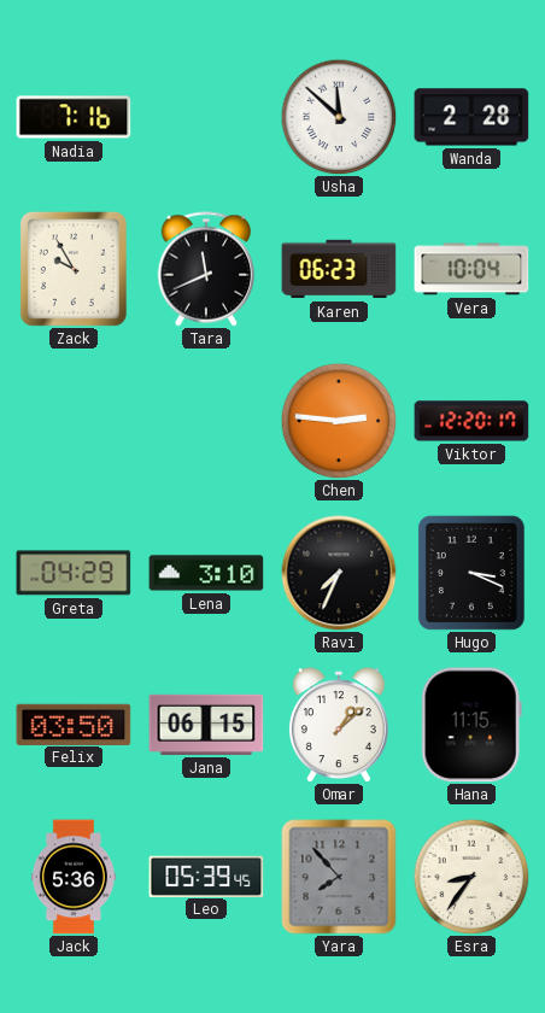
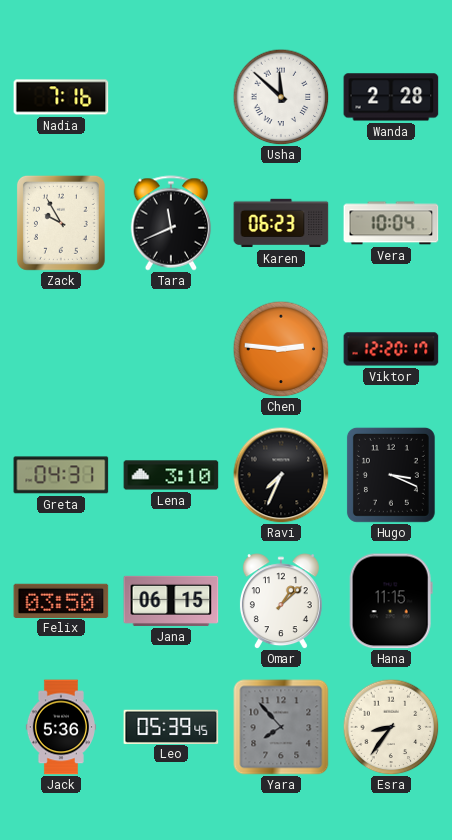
Greta: 04:29 -> 04:31 (61, 475)
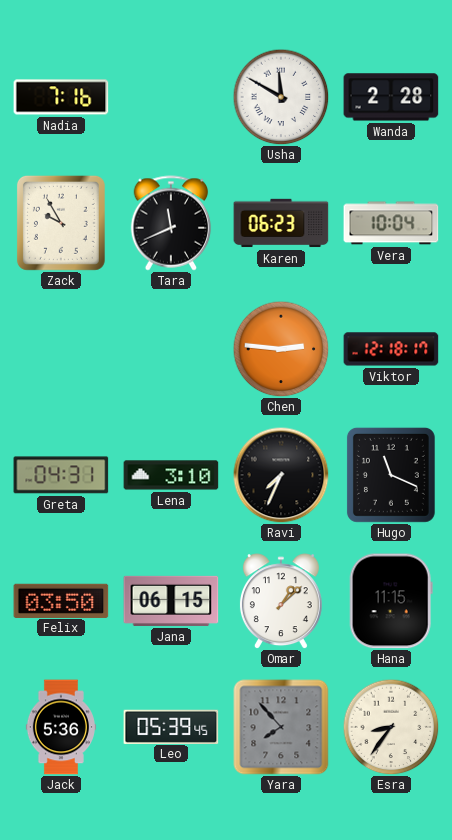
Usha: 11:52 -> 11:50 (281, 97)
Viktor: 12:20 -> 12:18 (391, 349)
Hugo: 3:19 -> 11:19 (391, 475)
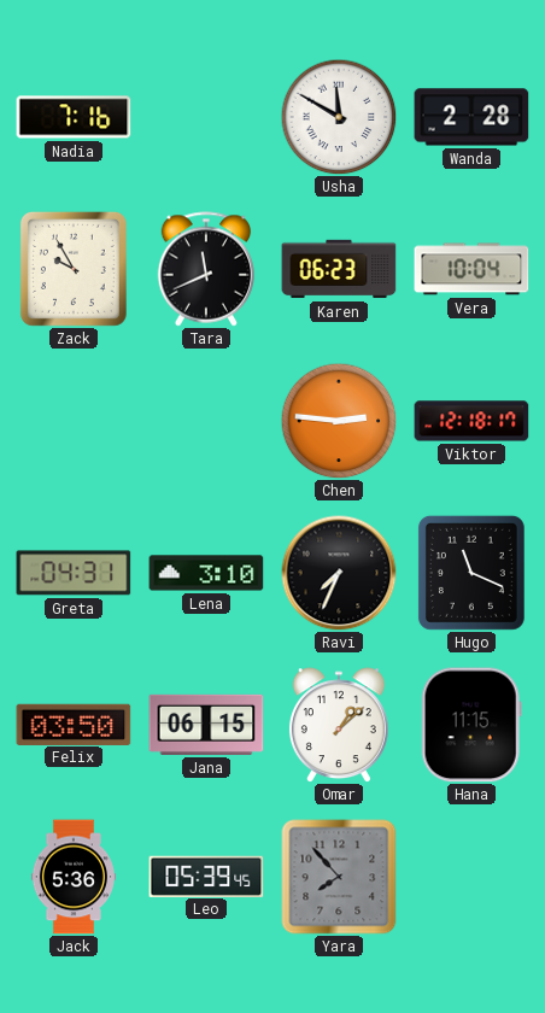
Esra: 8:36 -> none (391, 727)
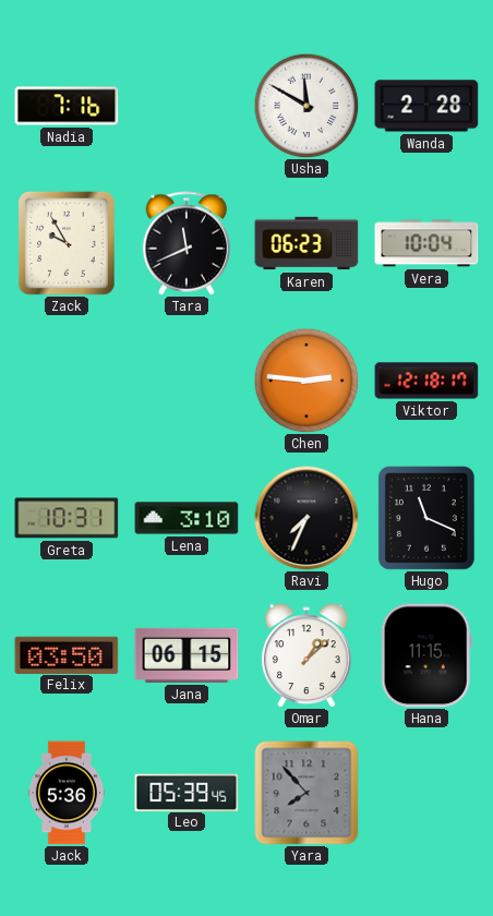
Greta: 04:31 -> 10:31 (67, 518)
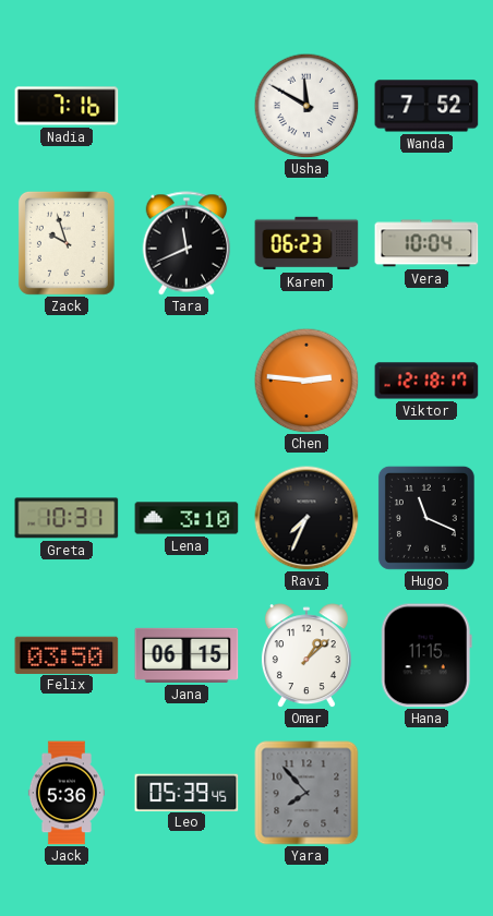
Wanda: 2:28 -> 7:52 (426, 106)
Zack: 9:55 -> 9:57 (67, 243)
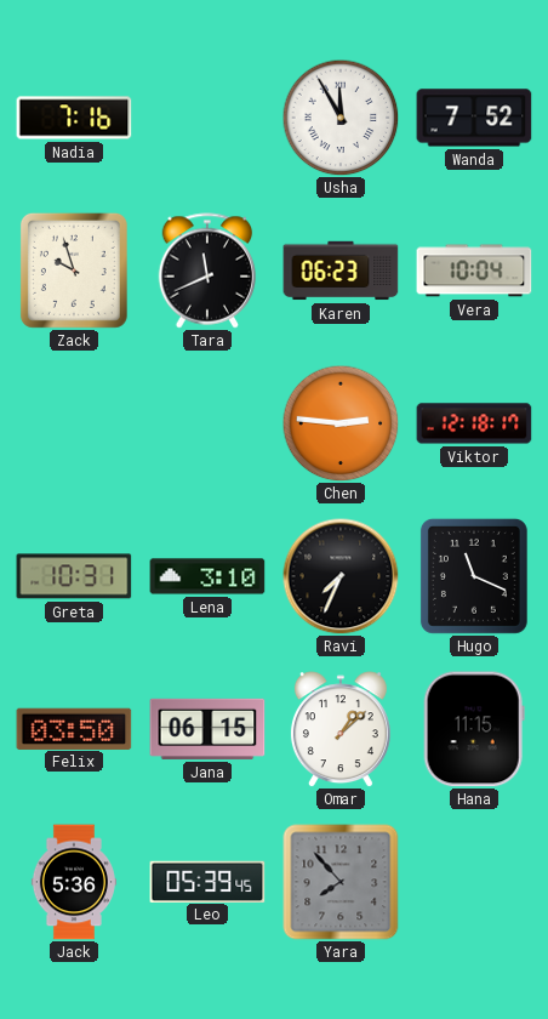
Usha: 11:50 -> 11:55 (341, 118)
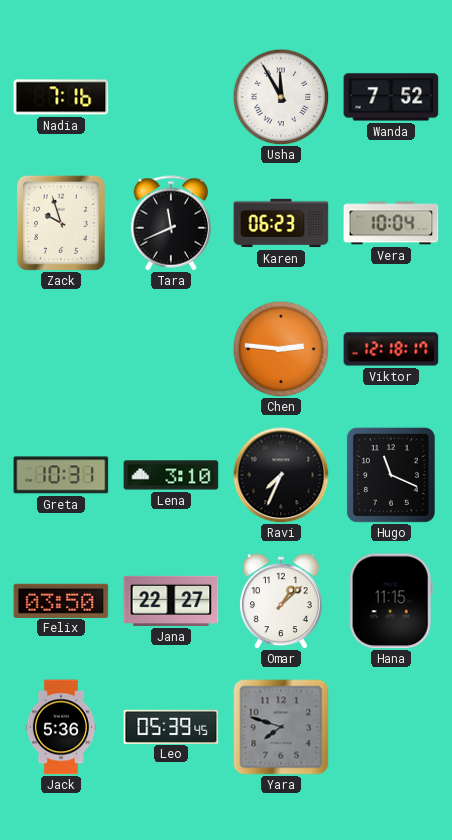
Jana: 06:15 -> 22:27 (171, 601)
Yara: 7:53 -> 7:48 (281, 727)
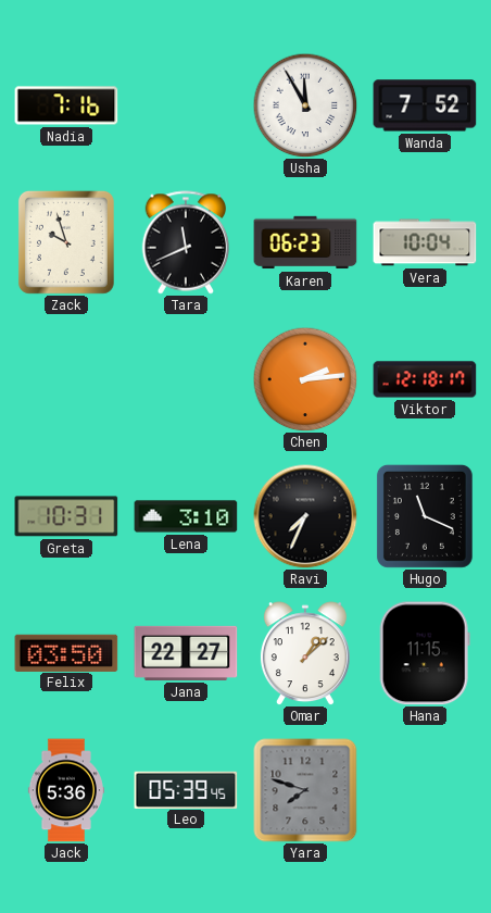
Chen: 2:46 -> 2:14 (305, 379)
